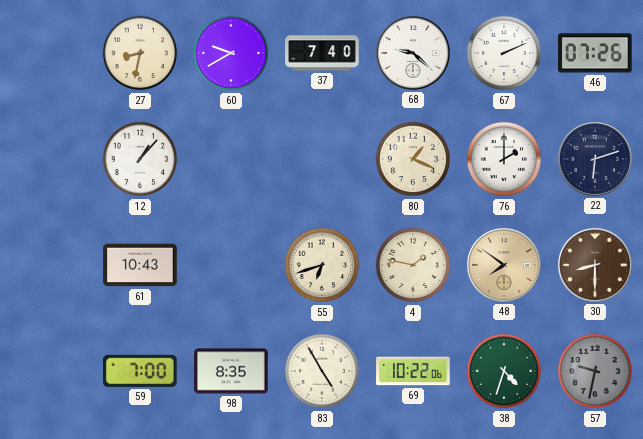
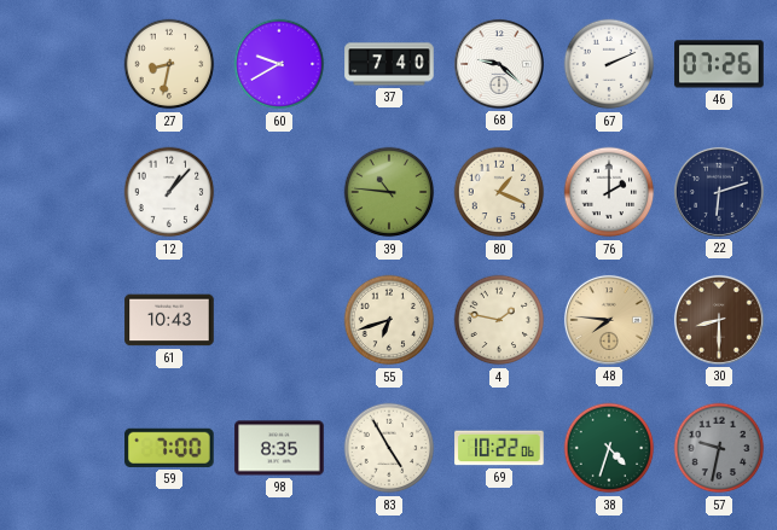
39: none -> 10:46 (389, 192)
48: 7:51 -> 7:46 (609, 320)
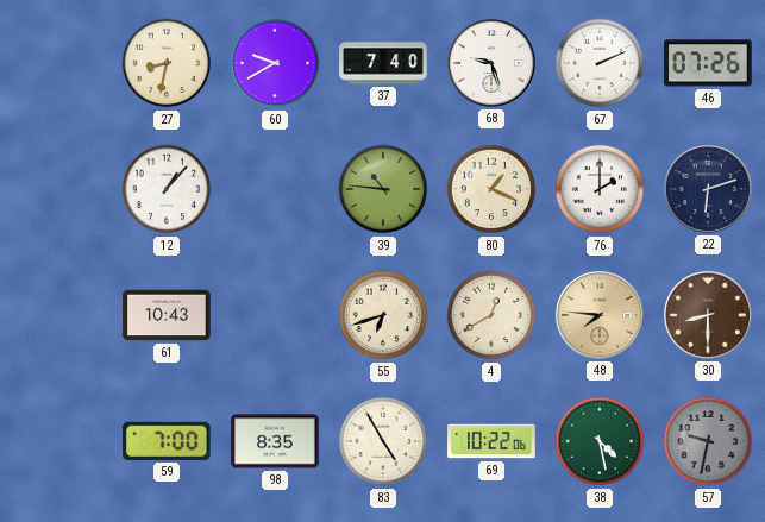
68: 9:22 -> 9:27 (491, 63)
4: 1:47 -> 12:40 (491, 315)
38: 4:33 -> 4:28 (600, 441)
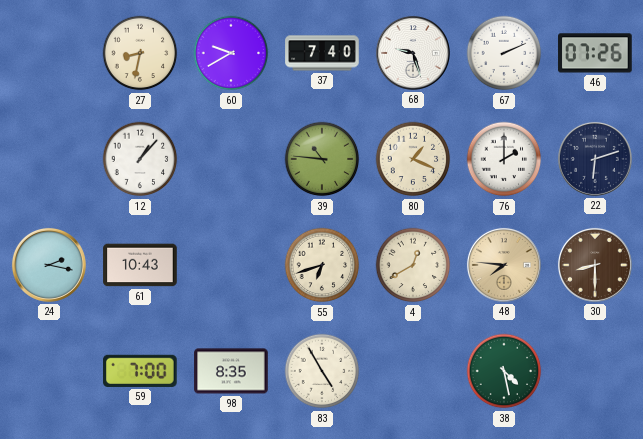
24: none -> 2:17 (49, 265)
69: 10:22 -> none (491, 441)
57: 9:32 -> none (708, 441)
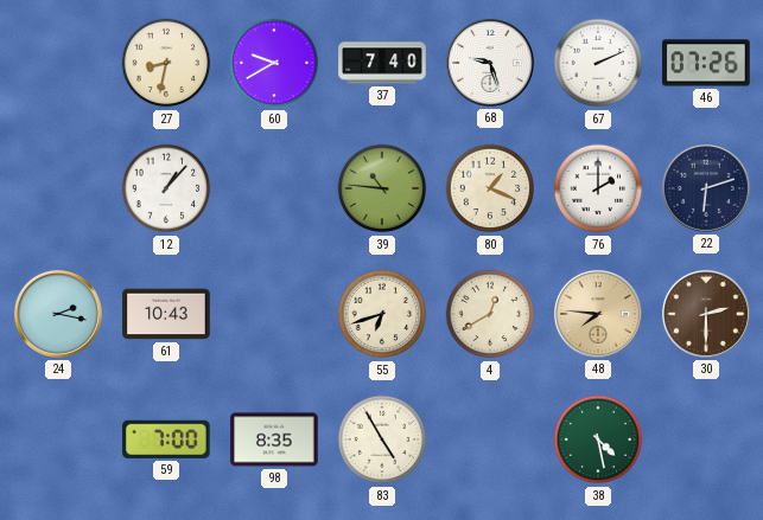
30: 8:30 -> 2:30 (706, 314)
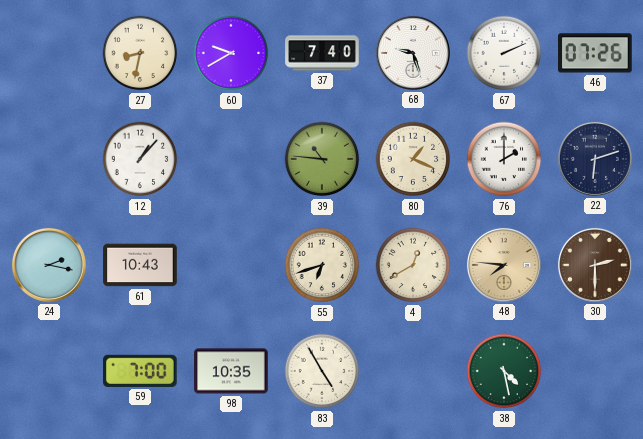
98: 8:35 -> 10:35 (231, 371)
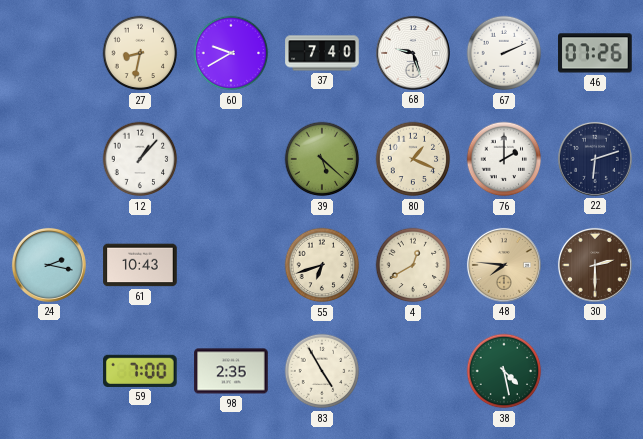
39: 10:46 -> 5:22 (322, 159)
98: 10:35 -> 2:35 (231, 371)
